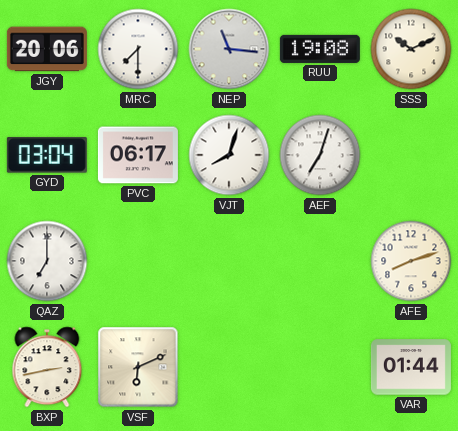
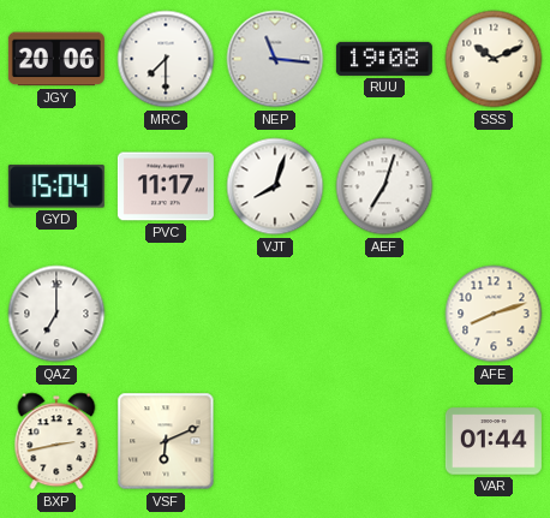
GYD: 03:04 -> 15:04 (56, 186)
PVC: 06:17 -> 11:17 (166, 186)
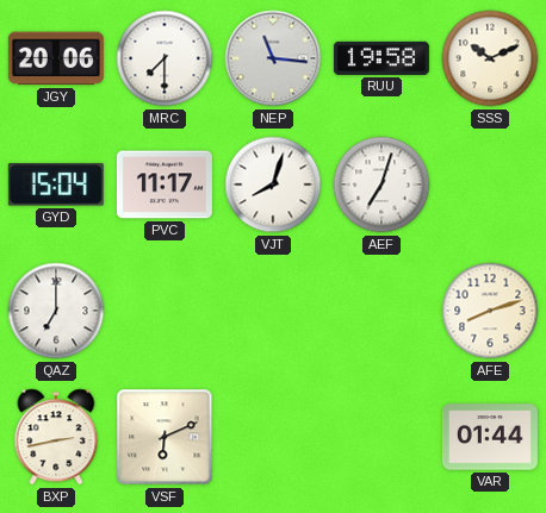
RUU: 19:08 -> 19:58 (381, 58)
